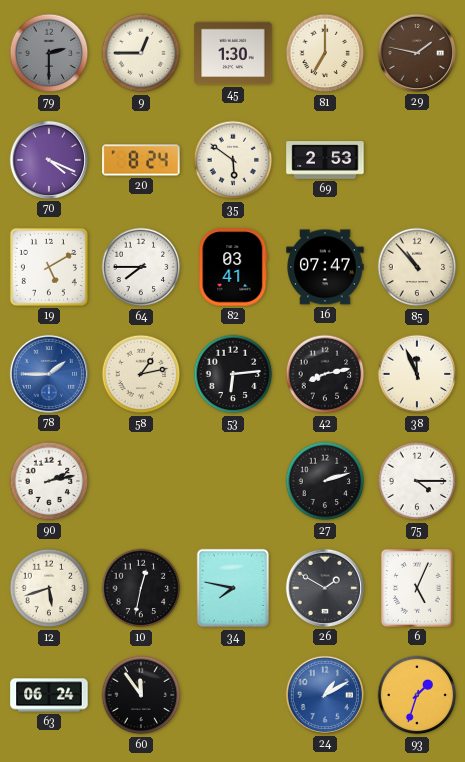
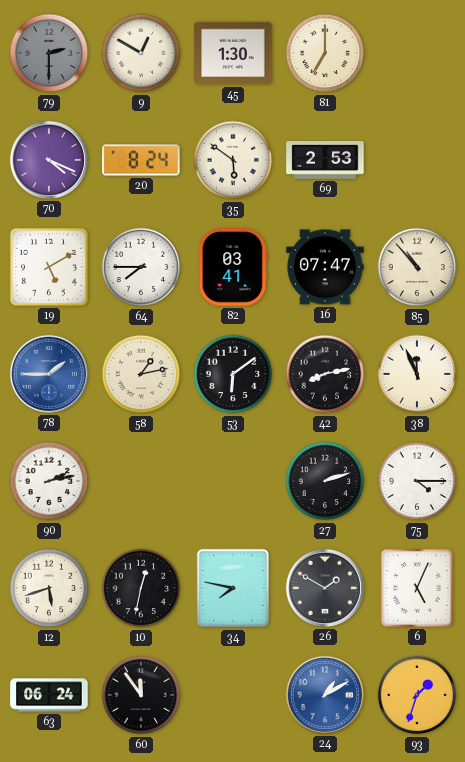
9: 12:45 -> 12:50 (141, 53)
29: 1:47 -> none (417, 53)
53: 6:14 -> 6:09 (233, 374)
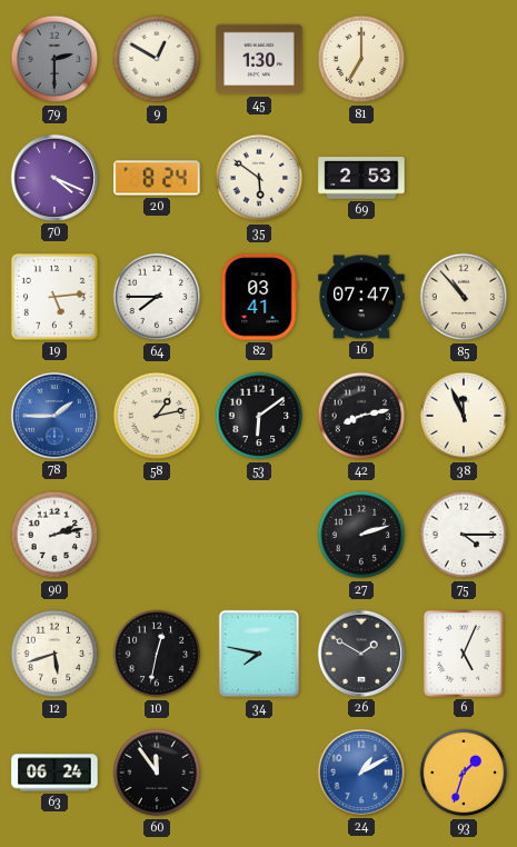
19: 5:10 -> 5:14 (54, 297)
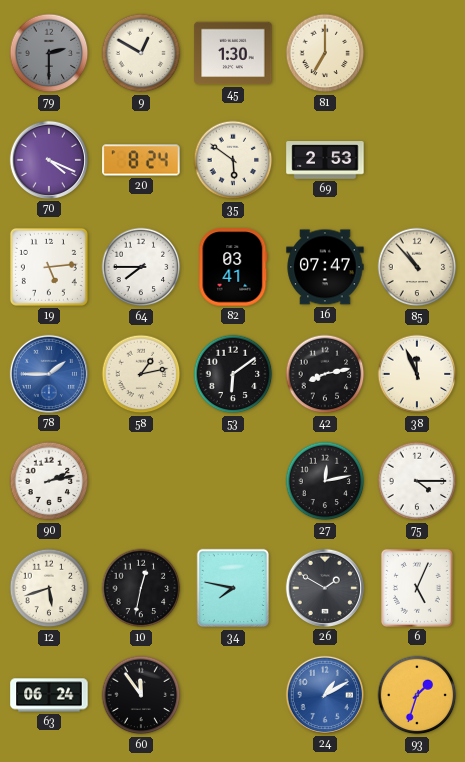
27: 2:12 -> 12:13 (325, 481)
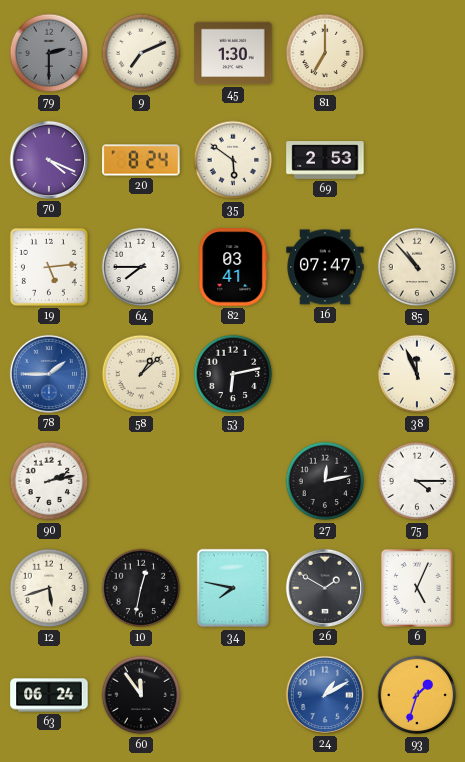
9: 12:50 -> 7:11 (141, 53)
58: 1:13 -> 1:08 (141, 374)
53: 6:09 -> 6:13 (233, 374)
42: 8:13 -> none (325, 374)
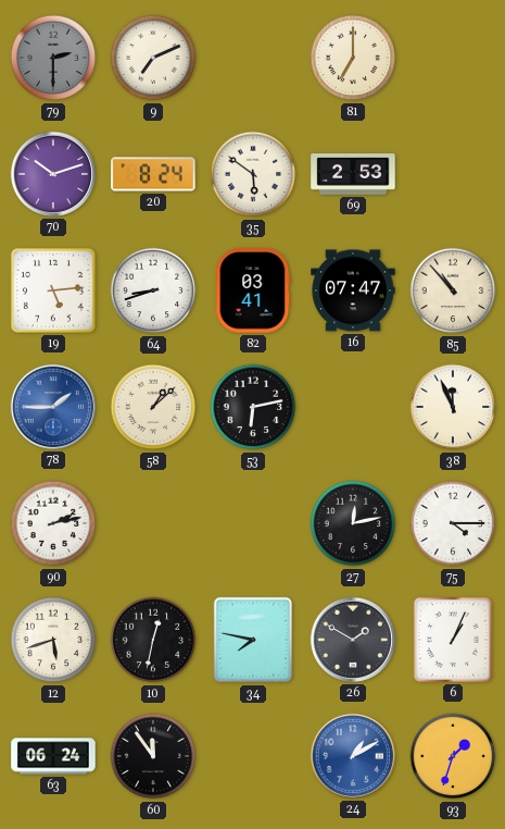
45: 1:30 -> none (233, 53)
70: 4:19 -> 10:12 (53, 174)
64: 7:45 -> 8:42 (153, 290)
6: 5:04 -> 1:04 (453, 640)
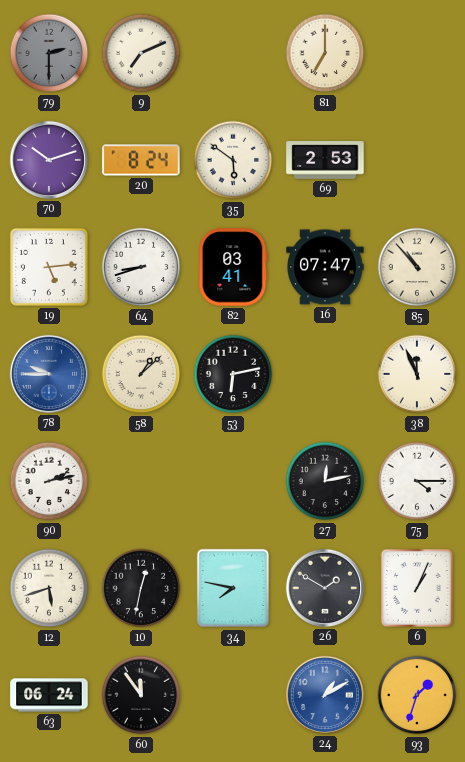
78: 1:45 -> 9:45 (49, 374)
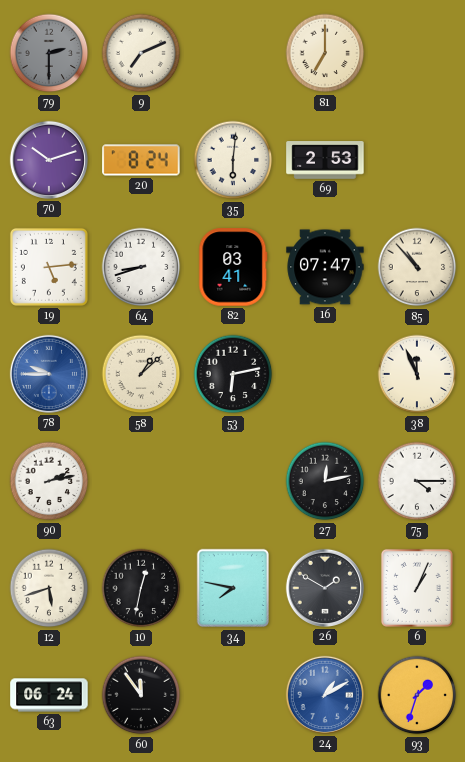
35: 5:51 -> 6:01 (233, 160)
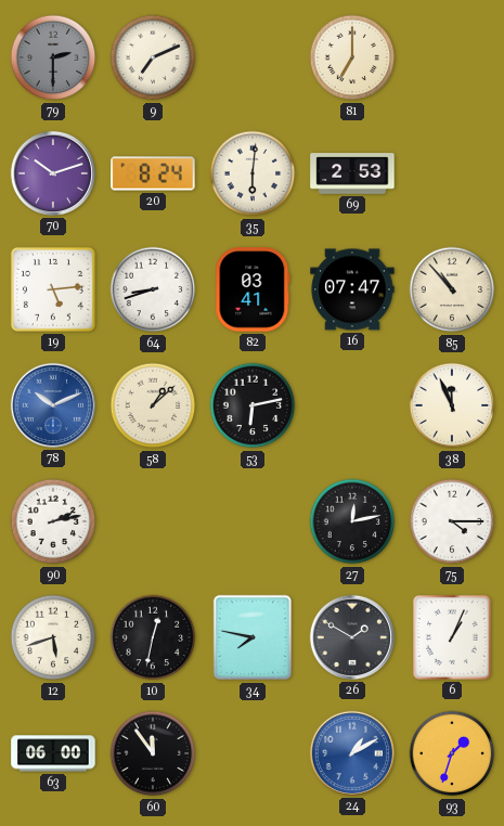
78: 9:45 -> 10:11 (53, 405)
63: 06:24 -> 06:00 (53, 753)
